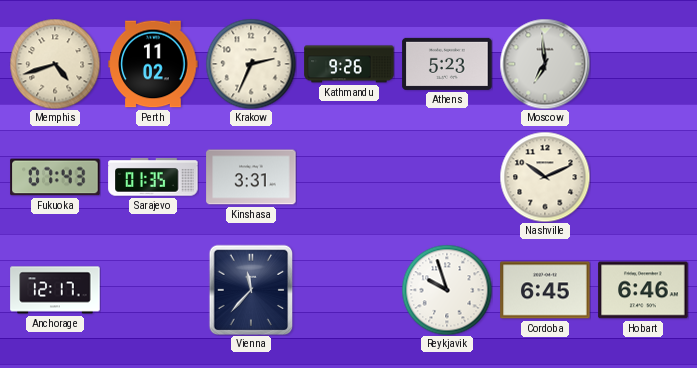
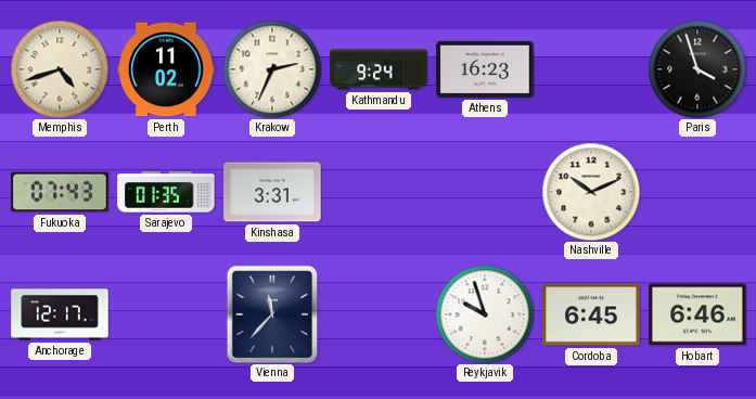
Kathmandu: 9:26 -> 9:24 (379, 69)
Athens: 5:23 -> 16:23 (485, 69)
Moscow: 6:59 -> none (545, 64)
Paris: none -> 3:57 (697, 69)
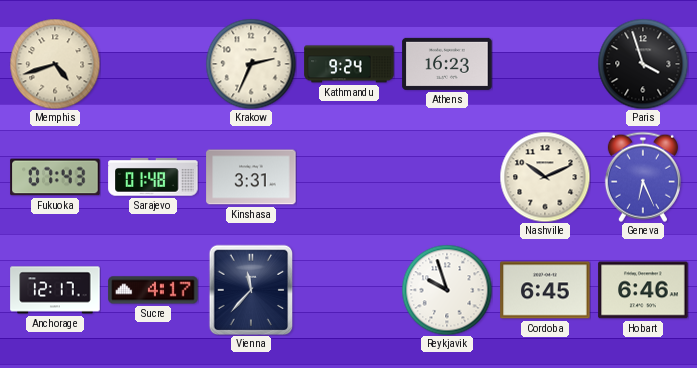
Perth: 11:02 -> none (166, 69)
Sarajevo: 01:35 -> 01:48 (153, 177)
Geneva: none -> 6:26 (643, 177)
Sucre: none -> 4:17 (153, 290)
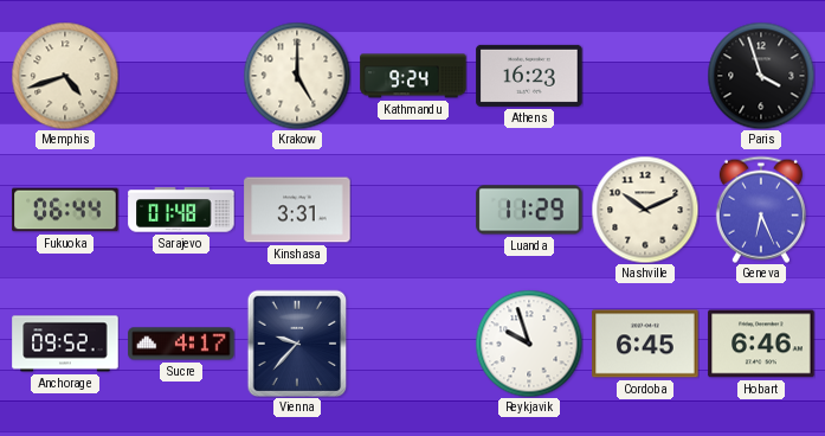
Krakow: 2:34 -> 5:00 (297, 76)
Fukuoka: 07:43 -> 06:44 (65, 210)
Luanda: none -> 11:29 (529, 210)
Anchorage: 12:17 -> 09:52 (65, 344)
Vienna: 11:37 -> 9:37 (297, 344)
